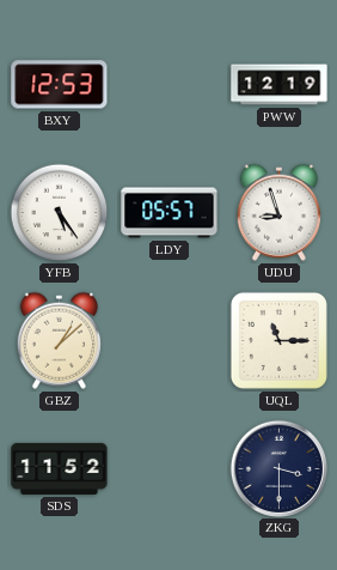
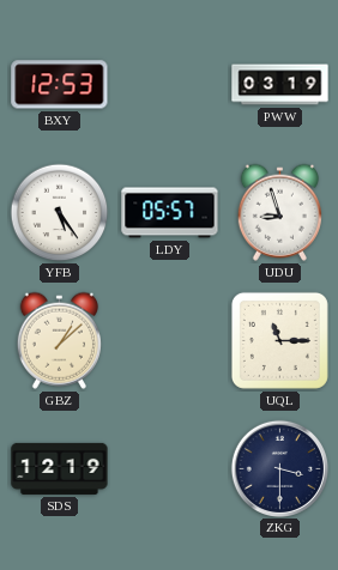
PWW: 12:19 -> 03:19 (280, 85)
SDS: 11:52 -> 12:19 (60, 468)
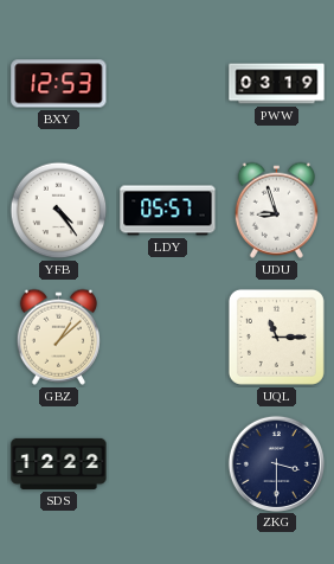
YFB: 5:24 -> 4:24 (59, 211)
SDS: 12:19 -> 12:22 (59, 463)
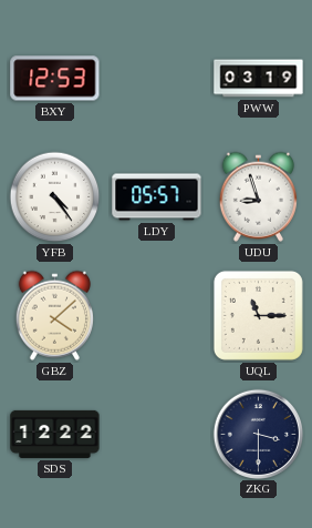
GBZ: 1:08 -> 4:08 (54, 315)
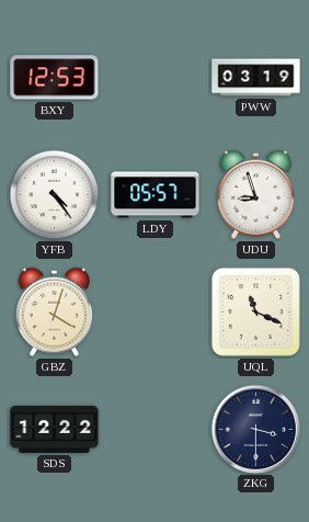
GBZ: 4:08 -> 4:03 (54, 311)
UQL: 11:15 -> 11:19 (255, 311)
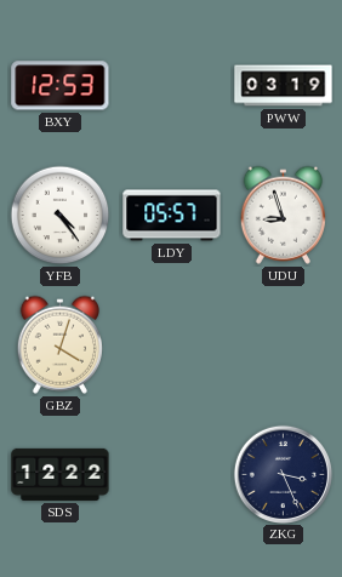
UQL: 11:19 -> none (255, 311)
ZKG: 3:30 -> 3:26 (283, 474)
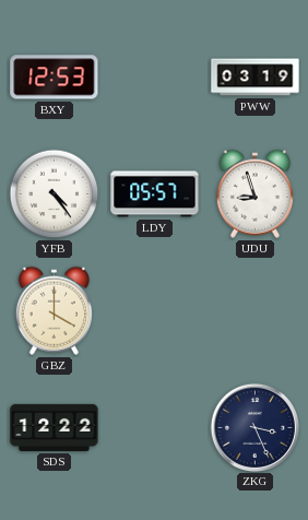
GBZ: 4:03 -> 4:00 (54, 310)
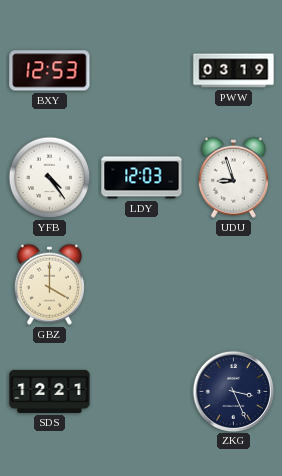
LDY: 05:57 -> 12:03 (142, 178)
SDS: 12:22 -> 12:21 (50, 391)
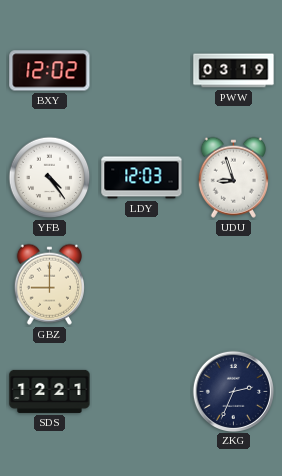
BXY: 12:53 -> 12:02 (50, 71)
GBZ: 4:00 -> 9:00 (49, 284)
ZKG: 3:26 -> 2:34 (233, 391)
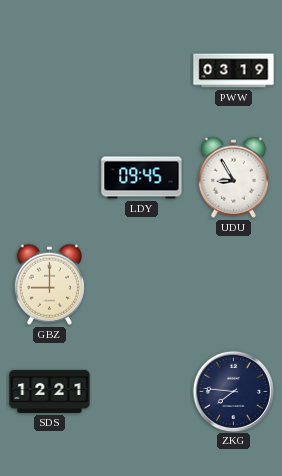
BXY: 12:02 -> none (50, 71)
YFB: 4:24 -> none (50, 178)
LDY: 12:03 -> 09:45 (142, 178)
UDU: 8:57 -> 8:55 (233, 177)
ZKG: 2:34 -> 7:46 (233, 391)
